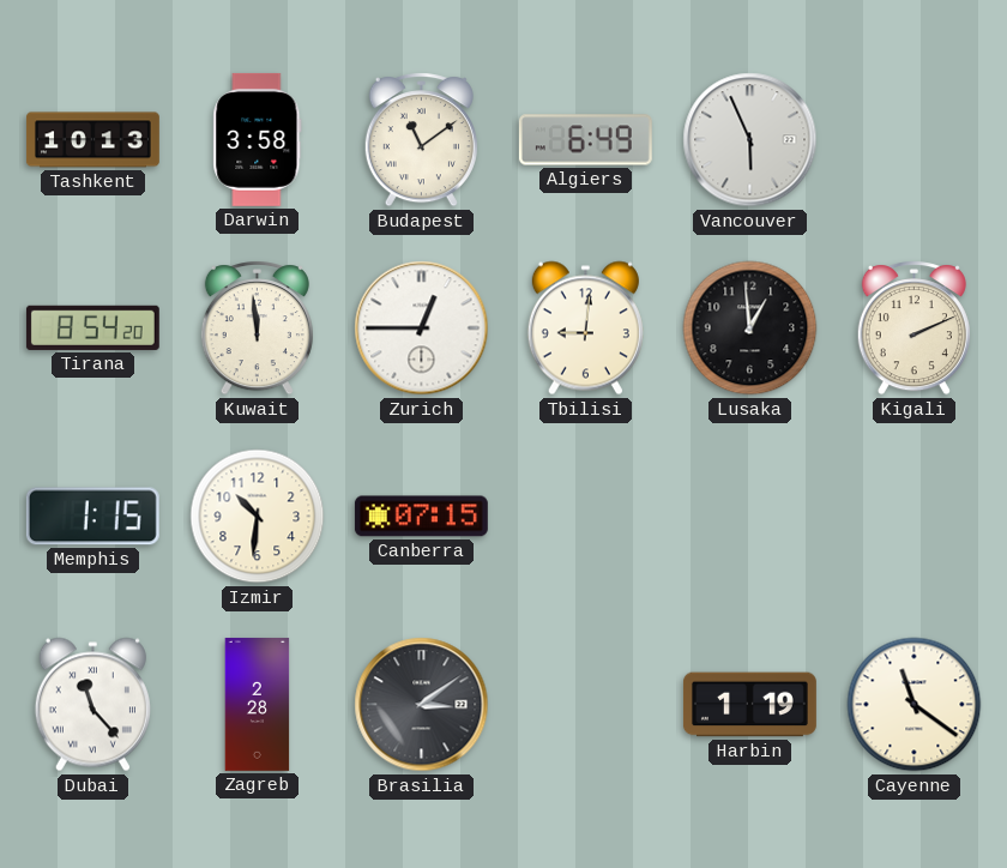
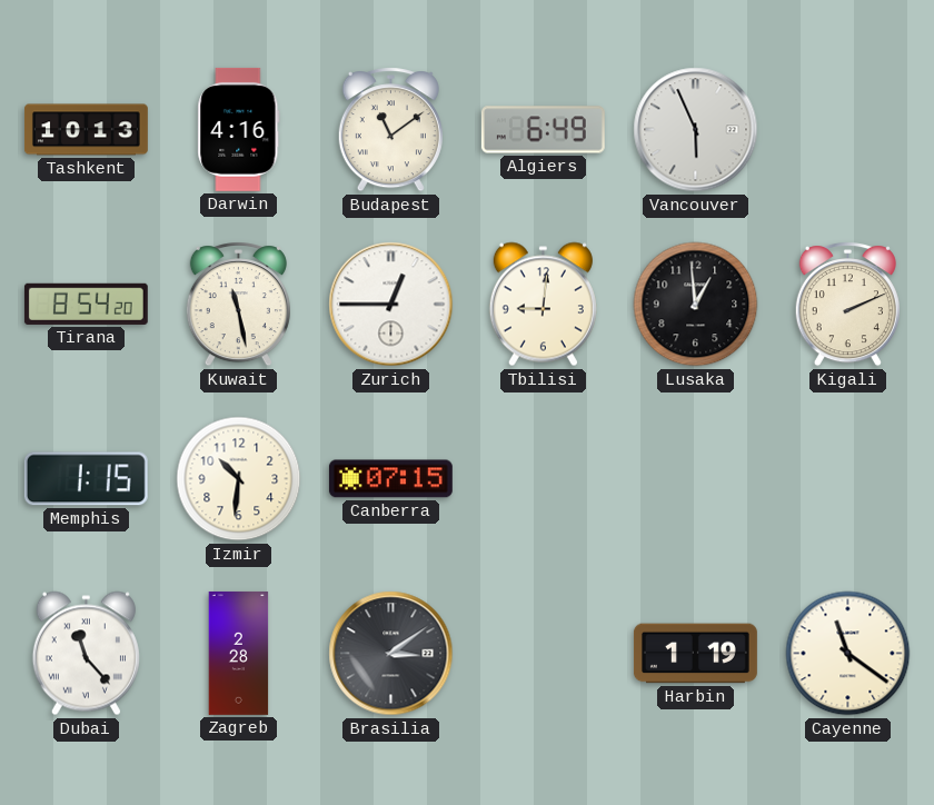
Darwin: 3:58 -> 4:16 (239, 129)
Kuwait: 11:59 -> 11:28 (238, 305)
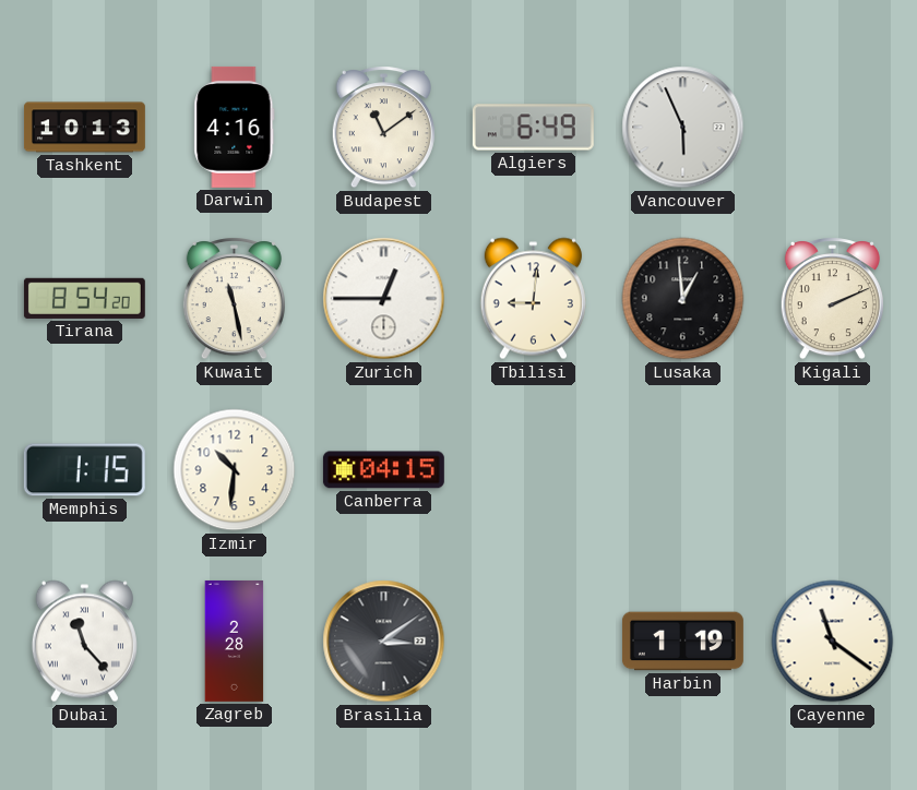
Canberra: 07:15 -> 04:15 (383, 470)
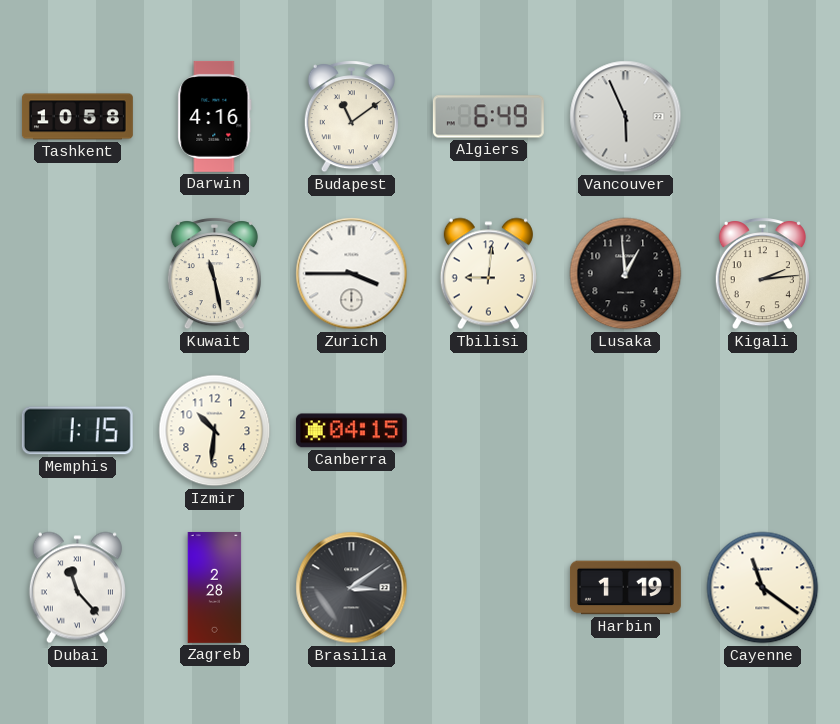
Tashkent: 10:13 -> 10:58 (77, 117)
Tirana: 8:54 -> none (84, 298)
Zurich: 12:45 -> 3:45 (352, 274)
Kigali: 2:11 -> 2:14 (762, 274)
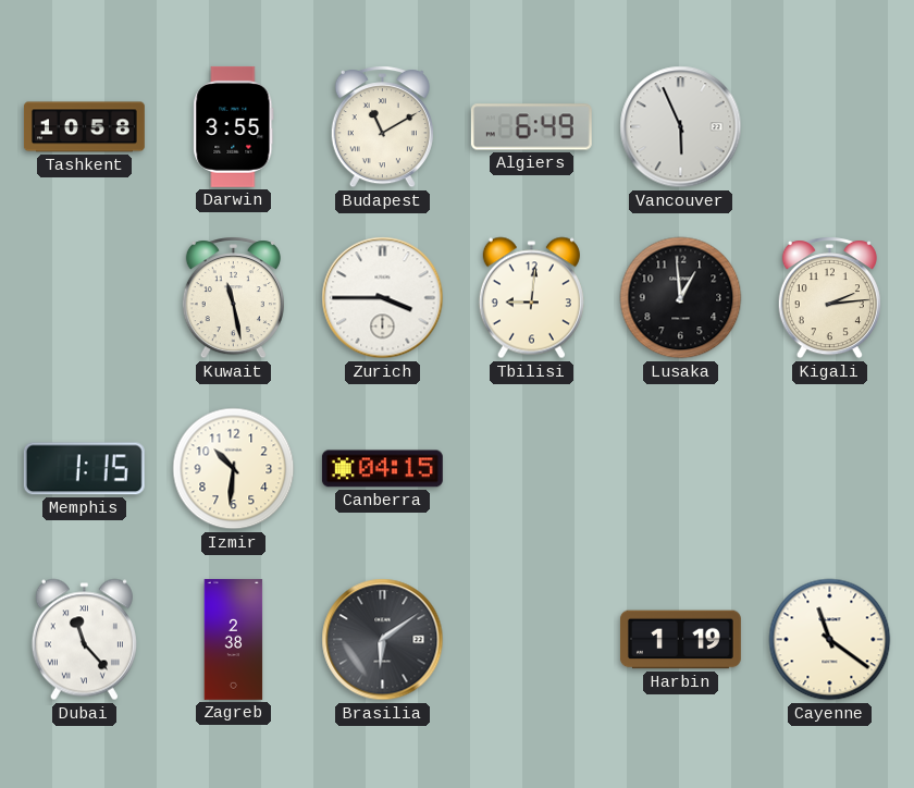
Darwin: 4:16 -> 3:55 (234, 126)
Budapest: 11:09 -> 11:10 (382, 127)
Zagreb: 2:28 -> 2:38 (234, 639)
Brasilia: 3:09 -> 6:09 (383, 640)
